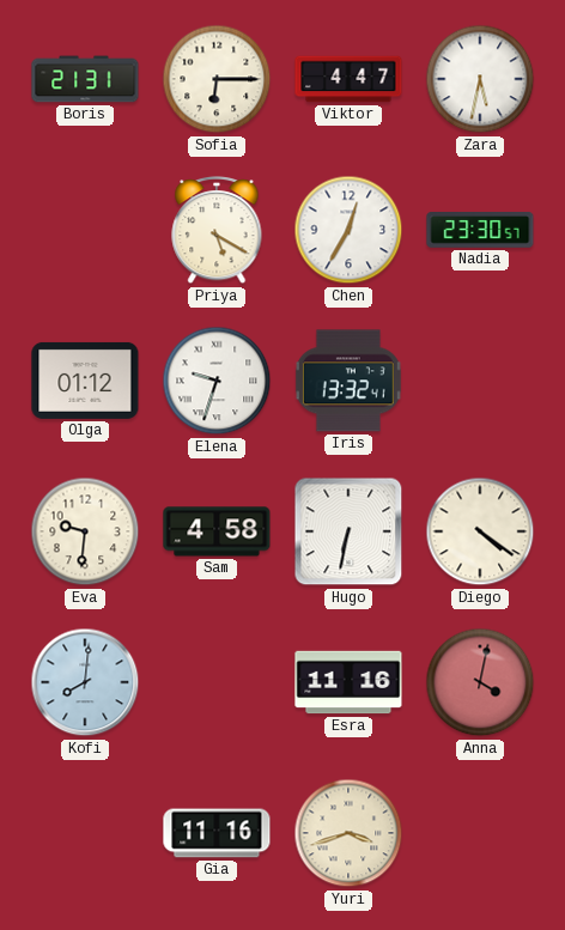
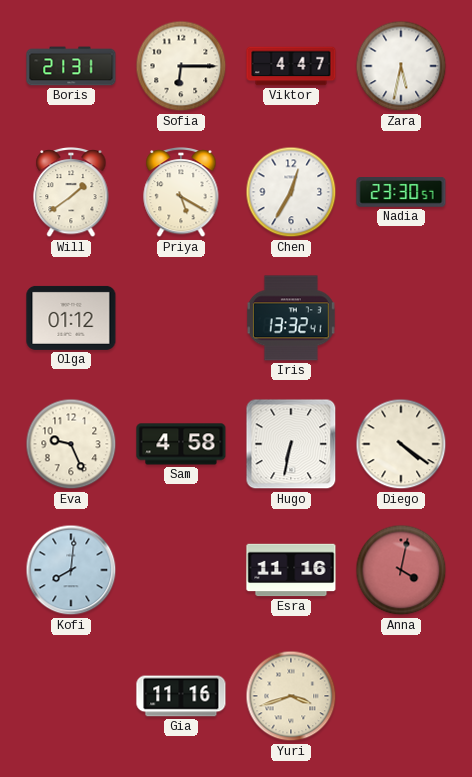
Will: none -> 1:39 (71, 193)
Elena: 9:33 -> none (217, 381)
Eva: 9:31 -> 9:26 (71, 444)
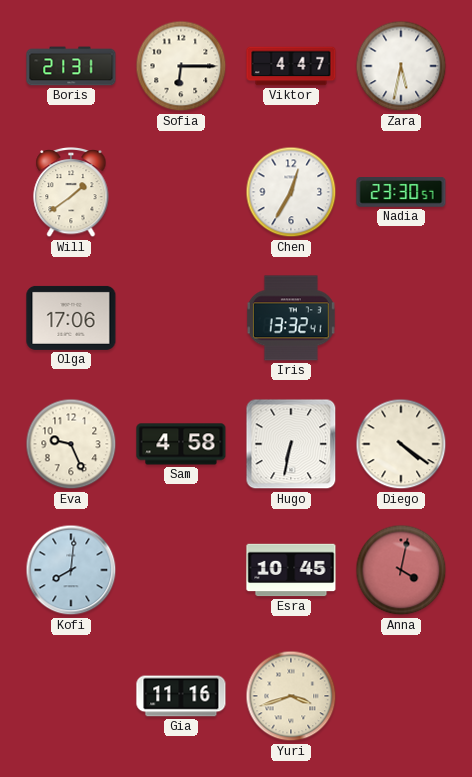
Priya: 5:20 -> none (181, 193)
Olga: 01:12 -> 17:06 (71, 318)
Esra: 11:16 -> 10:45 (291, 570)
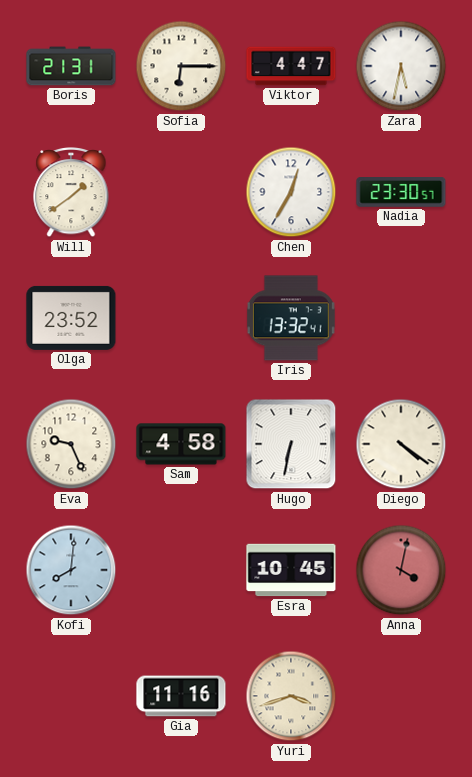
Olga: 17:06 -> 23:52 (71, 318)
